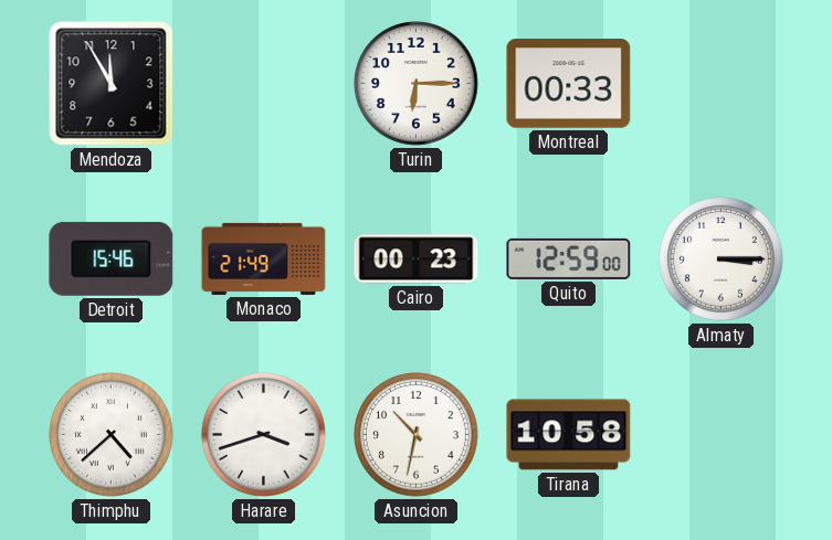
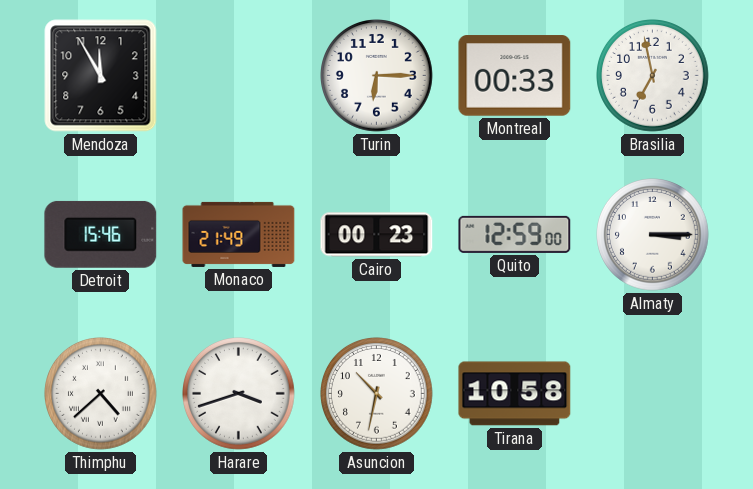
Brasilia: none -> 6:58 (653, 76)
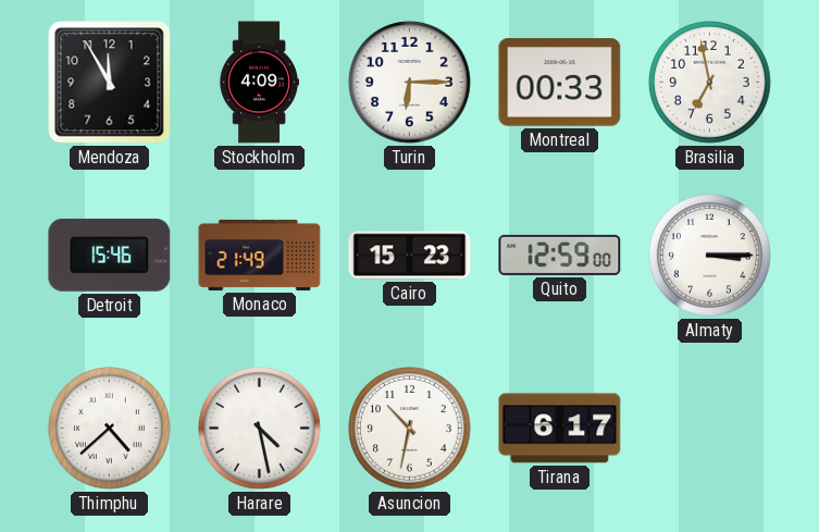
Stockholm: none -> 4:09 (259, 83)
Cairo: 00:23 -> 15:23 (410, 256)
Harare: 3:42 -> 4:28 (260, 429)
Tirana: 10:58 -> 6:17 (560, 429)
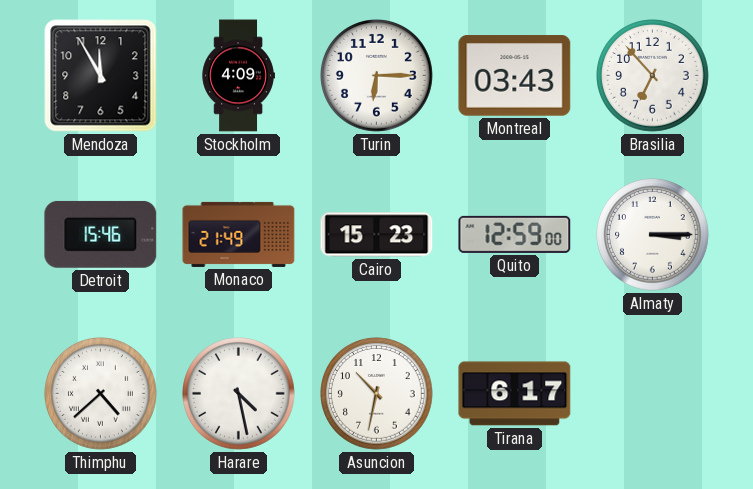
Montreal: 00:33 -> 03:43 (515, 76)
Brasilia: 6:58 -> 6:53 (653, 76)
